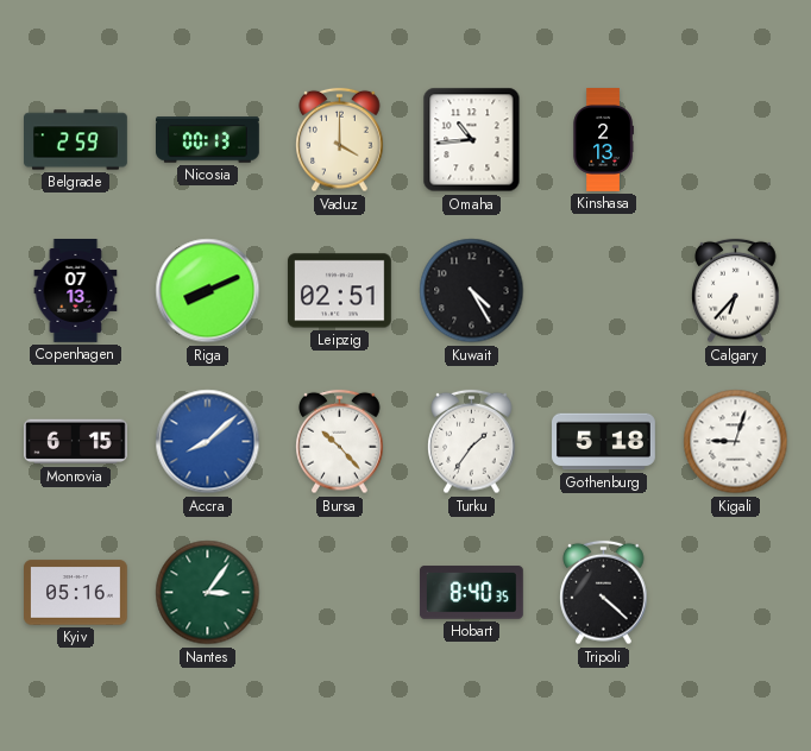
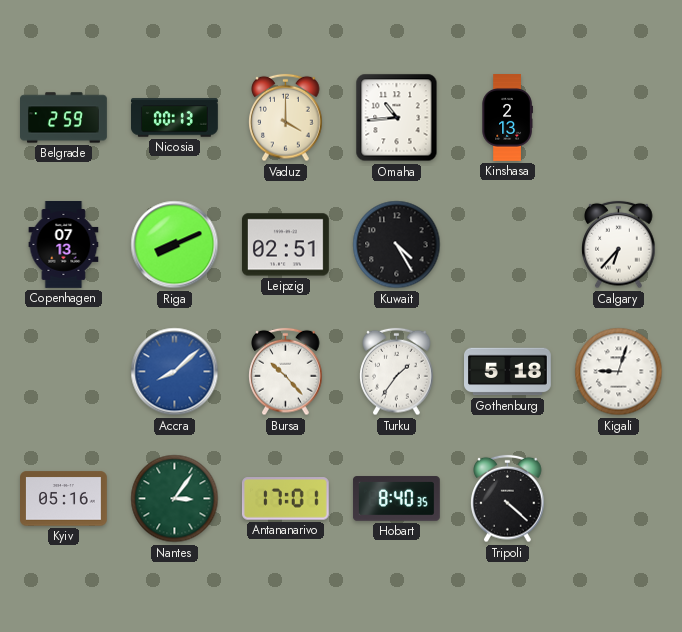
Monrovia: 6:15 -> none (76, 442)
Antananarivo: none -> 17:01 (285, 499)
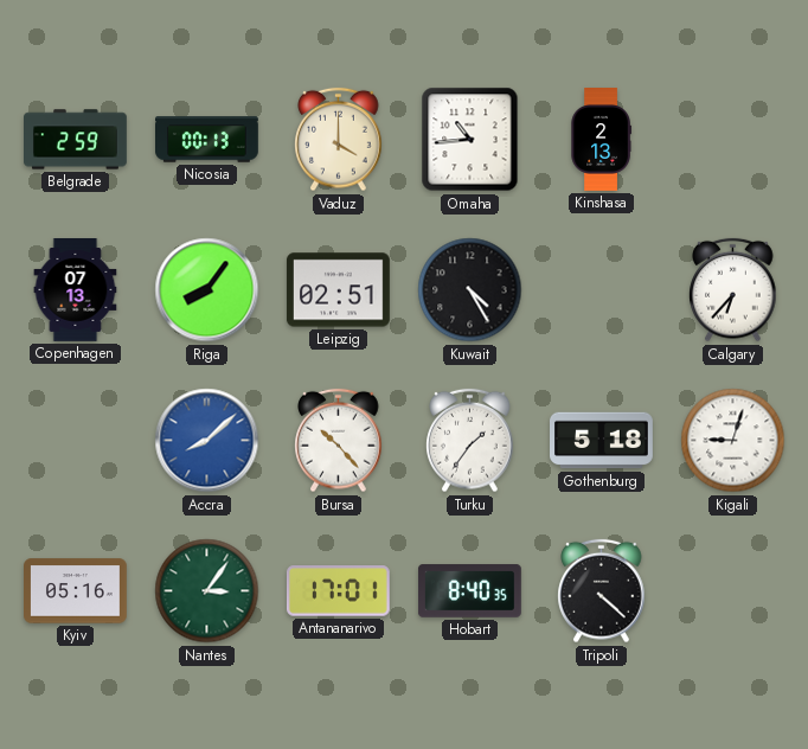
Riga: 8:11 -> 8:06 (207, 290)
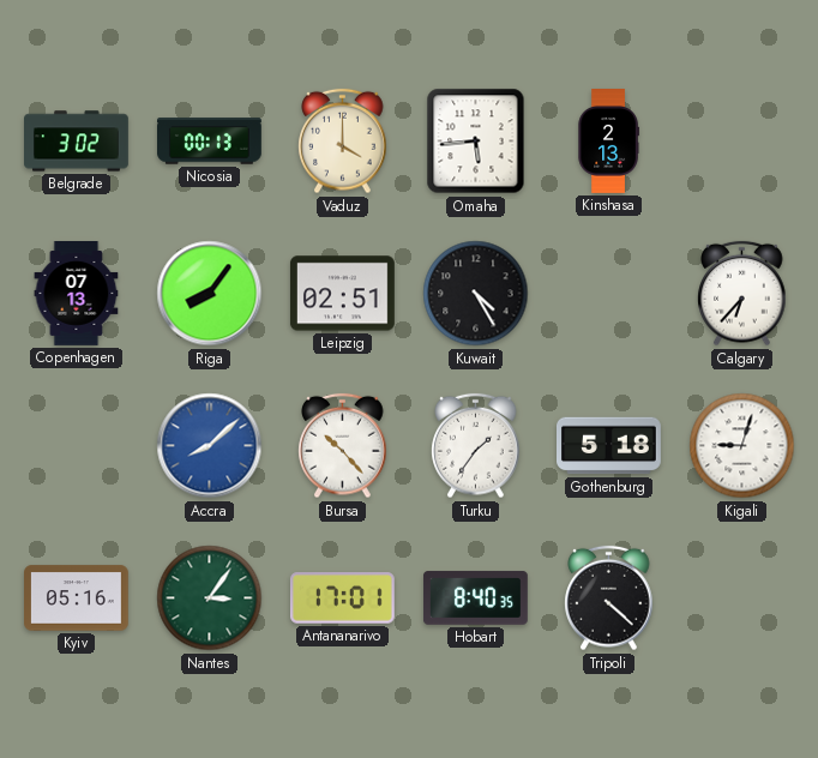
Belgrade: 2:59 -> 3:02 (77, 142)
Omaha: 10:44 -> 5:44 (476, 142)
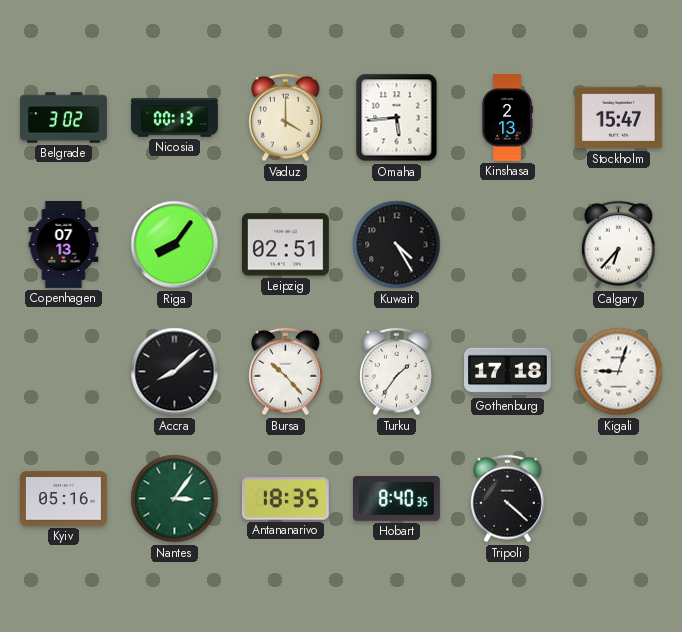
Stockholm: none -> 15:47 (619, 118)
Accra dial: blue -> black (175, 372)
Gothenburg: 5:18 -> 17:18 (508, 372)
Antananarivo: 17:01 -> 18:35 (285, 499)
